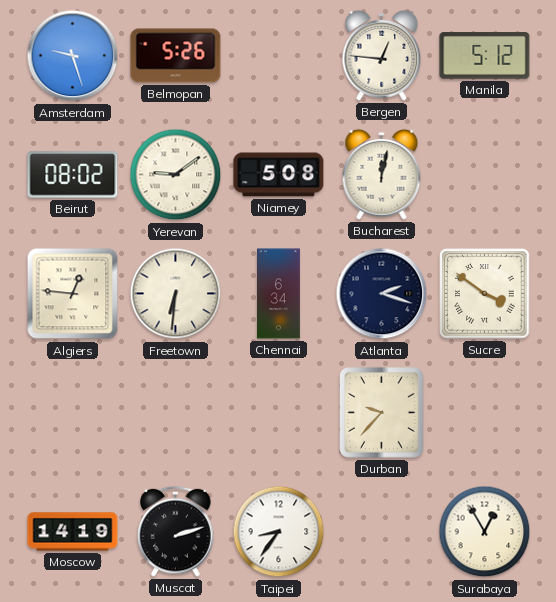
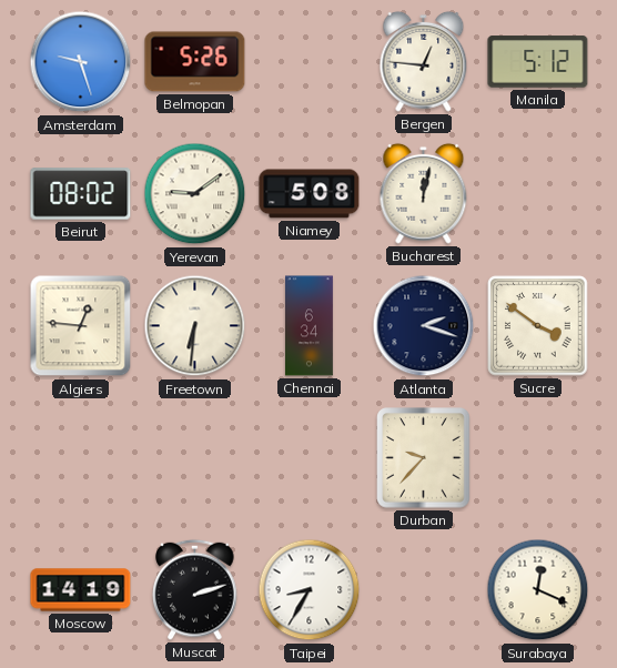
Taipei: 8:36 -> 8:35 (310, 590)
Surabaya: 12:55 -> 12:19 (538, 590)
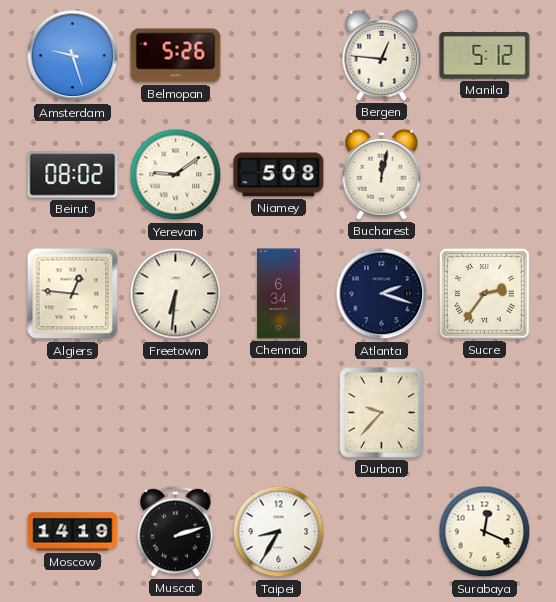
Sucre: 3:51 -> 2:36 (485, 294)
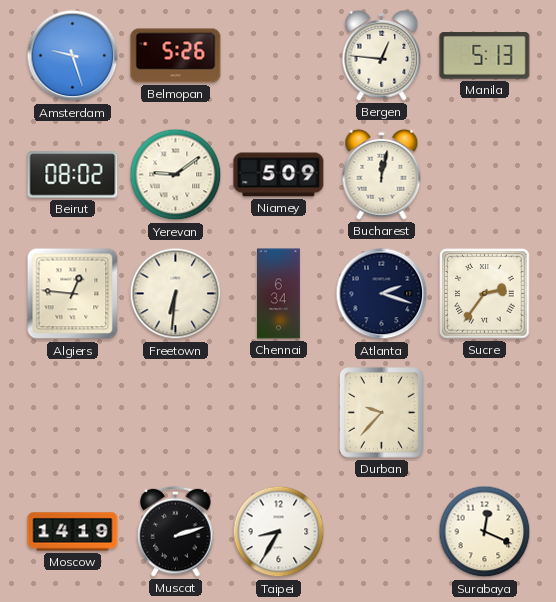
Manila: 5:12 -> 5:13 (485, 56)
Niamey: 5:08 -> 5:09 (279, 175)
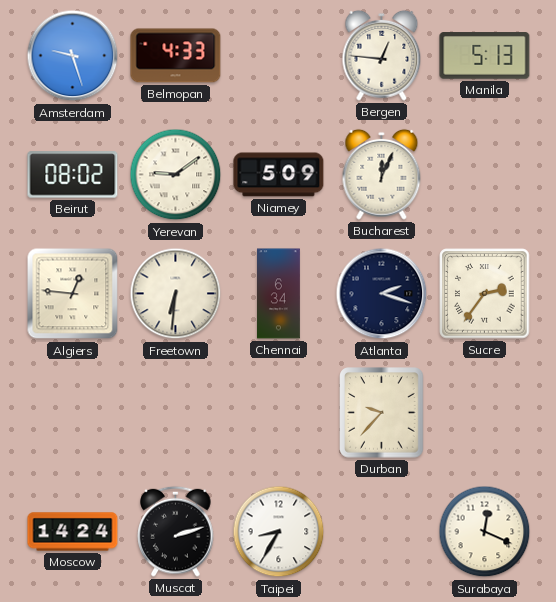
Belmopan: 5:26 -> 4:33 (176, 56)
Bucharest: 12:02 -> 12:04 (382, 174)
Moscow: 14:19 -> 14:24 (73, 532)
